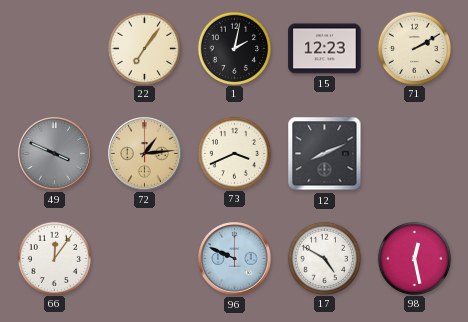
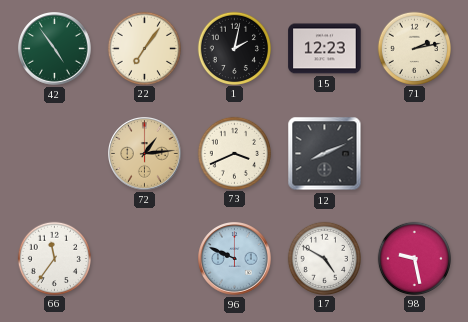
42: none -> 4:54 (55, 49)
71: 2:10 -> 2:13 (414, 48)
49: 3:49 -> none (55, 154)
66: 12:06 -> 11:36 (54, 258)
98: 12:28 -> 9:28 (414, 258)
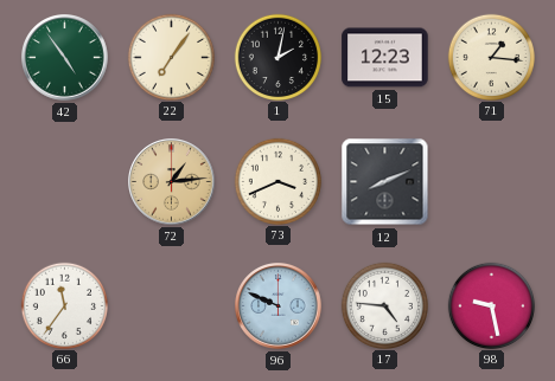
71: 2:13 -> 1:16 (491, 57)
17: 4:50 -> 4:46 (384, 305)
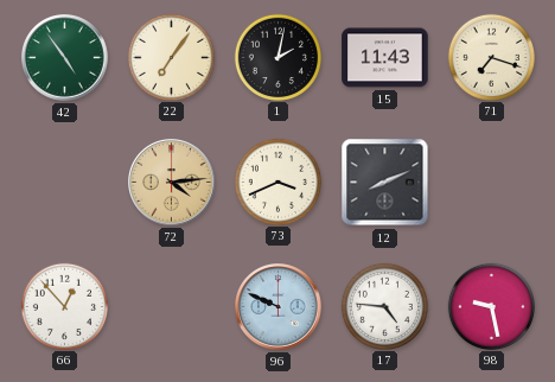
15: 12:23 -> 11:43 (385, 58)
71: 1:16 -> 7:18 (491, 57)
72: 1:14 -> 4:14 (172, 183)
66: 11:36 -> 12:53 (64, 306)
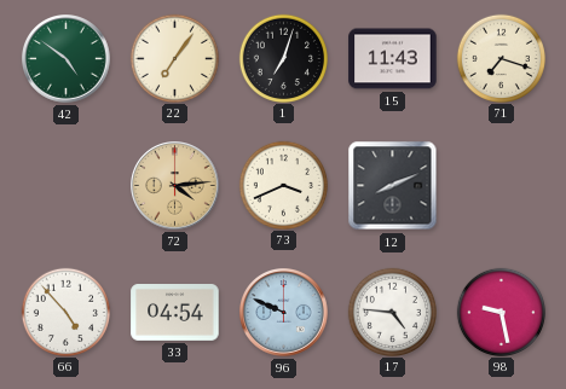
42: 4:54 -> 4:51 (67, 59)
1: 2:02 -> 7:03 (283, 58)
66: 12:53 -> 4:53 (65, 312)
33: none -> 04:54 (175, 313)
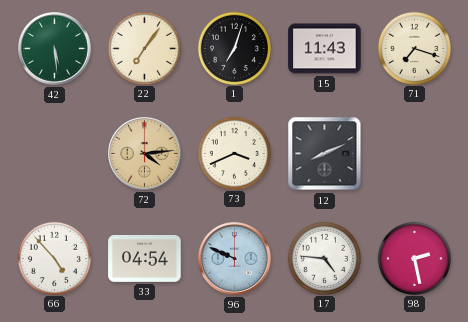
42: 4:51 -> 5:29 (55, 49)
98: 9:28 -> 2:28 (414, 258)
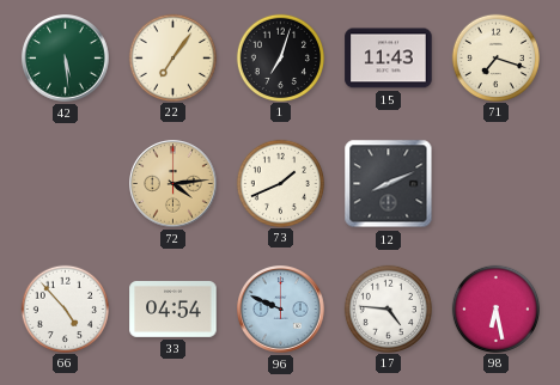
73: 3:41 -> 1:41 (280, 183)
98: 2:28 -> 6:28 (495, 308)
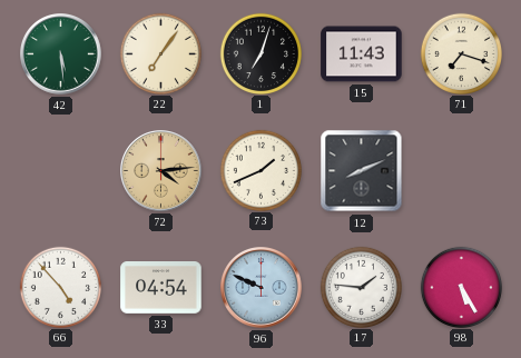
17: 4:46 -> 1:46 (361, 287)
98: 6:28 -> 5:25 (461, 287)
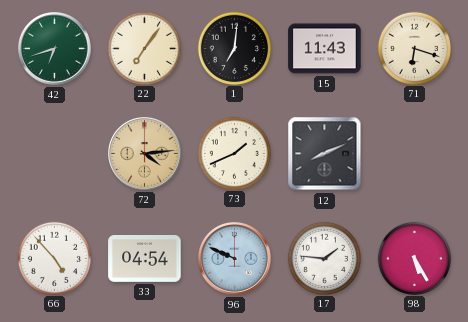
42: 5:29 -> 6:42 (55, 49)
1: 7:03 -> 7:01 (234, 48)
71: 7:18 -> 6:18 (414, 48)
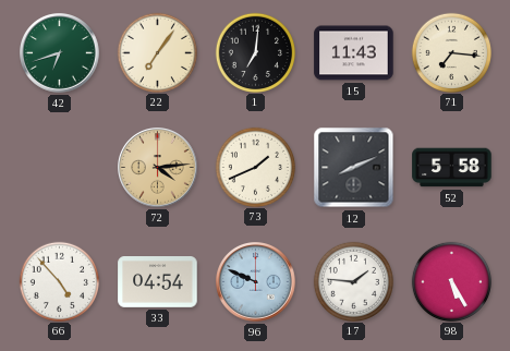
71: 6:18 -> 7:16 (451, 52)
52: none -> 5:58 (452, 168)
